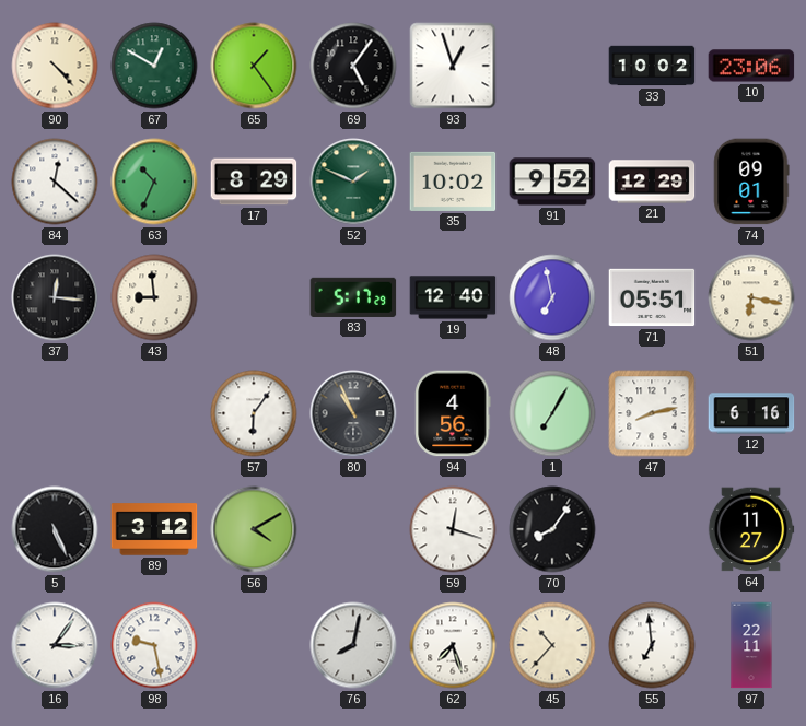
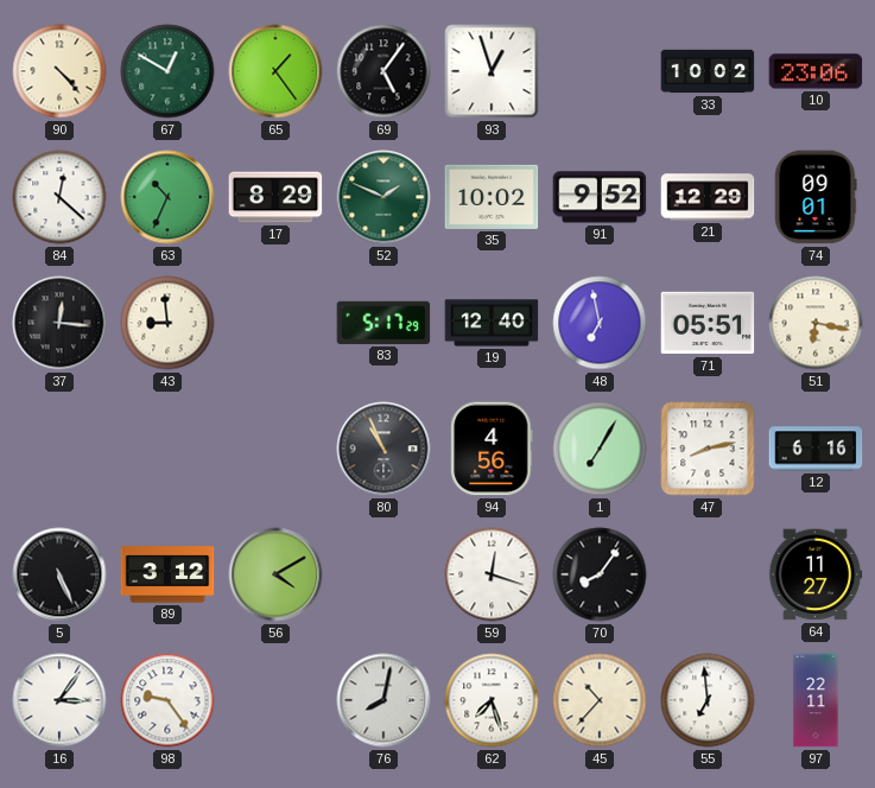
57: 6:06 -> none (254, 413)
98: 9:28 -> 9:24 (167, 700)
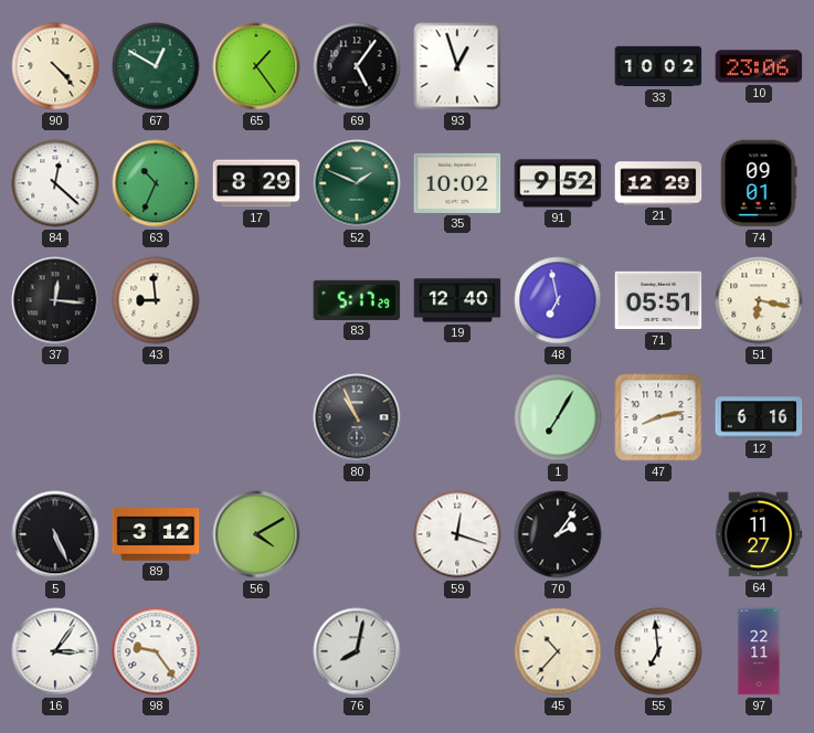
94: 4:56 -> none (492, 449)
70: 8:06 -> 2:06 (558, 534)
62: 7:27 -> none (492, 700)
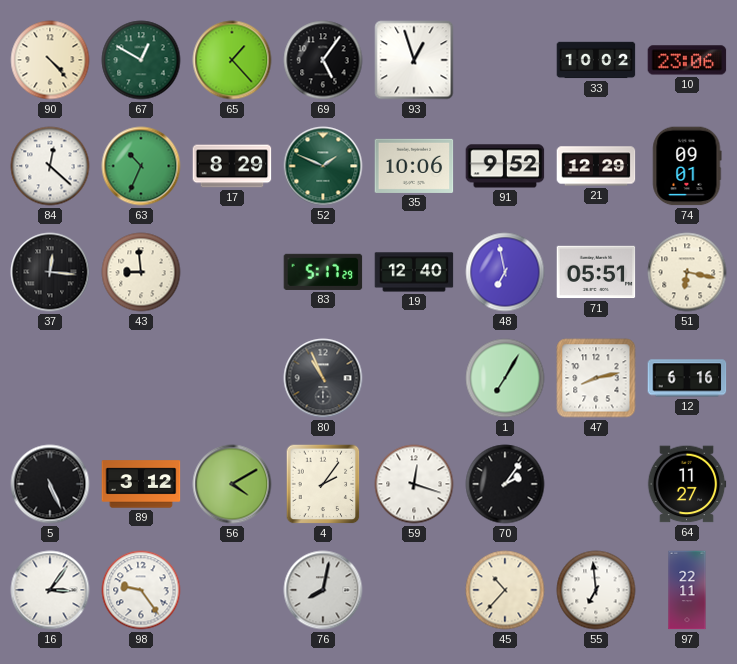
65: 1:24 -> 1:23 (232, 60)
35: 10:02 -> 10:06 (414, 166)
4: none -> 2:06 (323, 484)
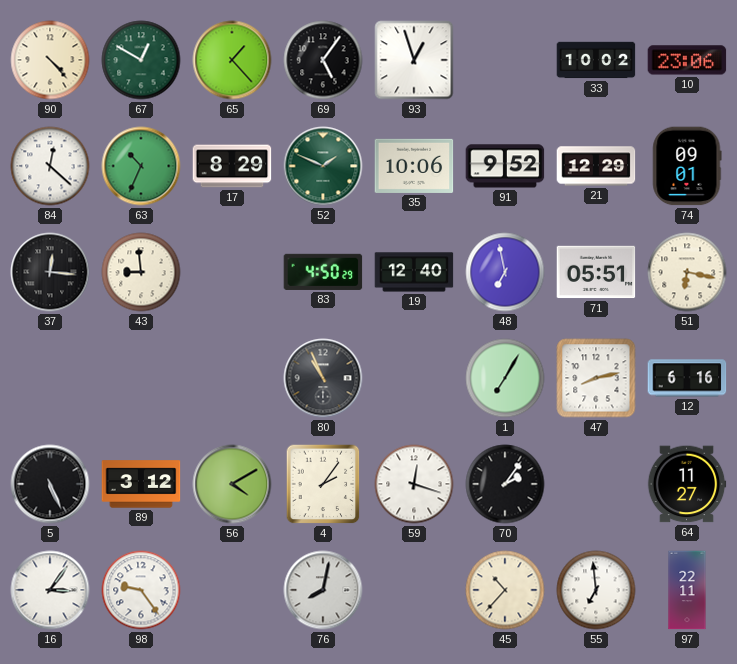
83: 5:17 -> 4:50 (323, 272)
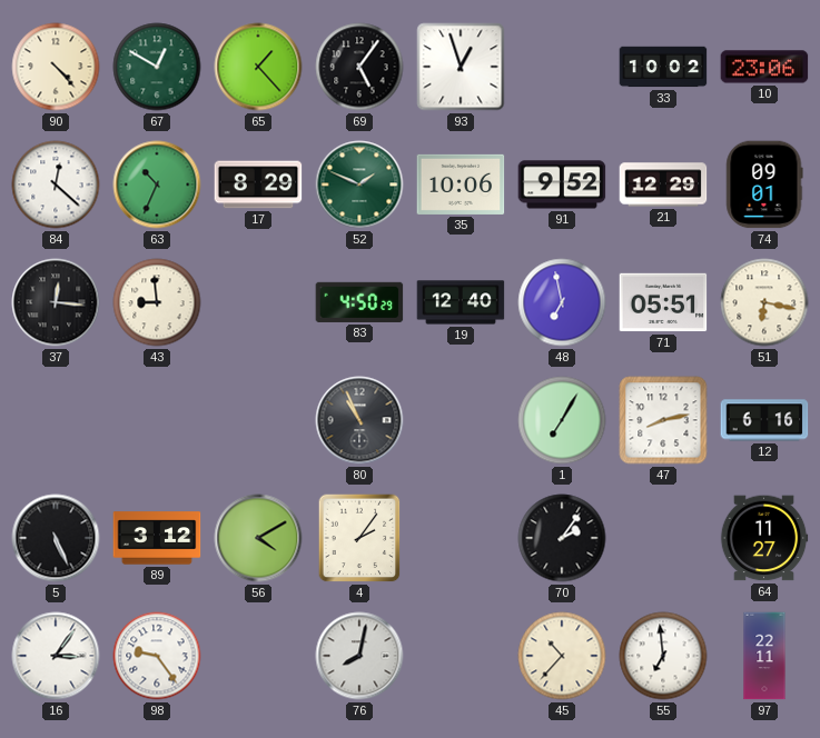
59: 12:18 -> none (414, 484)
